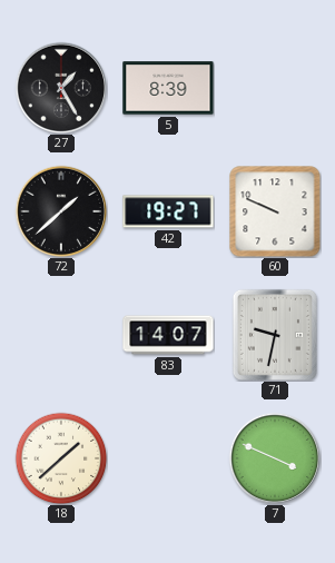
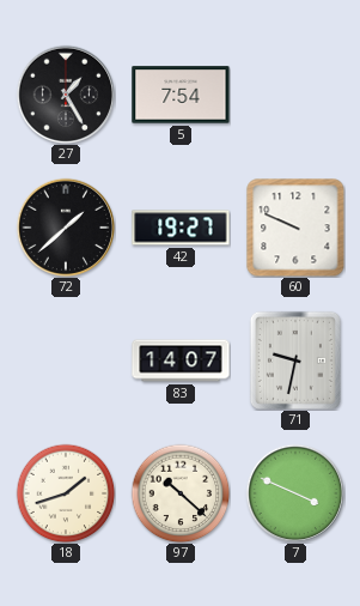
5: 8:39 -> 7:54 (181, 95)
18: 1:38 -> 1:42 (66, 493)
97: none -> 10:22 (181, 493)
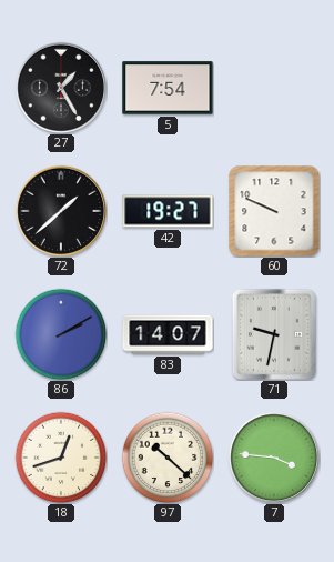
86: none -> 2:10 (61, 334)
18: 1:42 -> 12:42 (61, 458)
7: 3:49 -> 3:46 (273, 456)
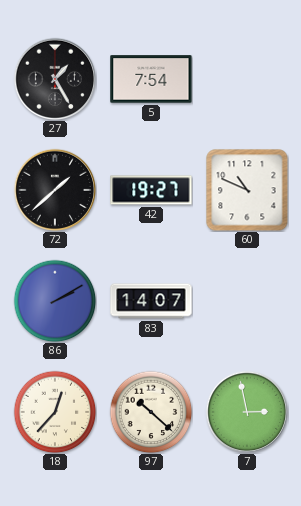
60: 9:49 -> 10:49 (247, 190)
71: 9:32 -> none (274, 334)
18: 12:42 -> 12:37 (55, 412)
7: 3:46 -> 2:58 (246, 411)
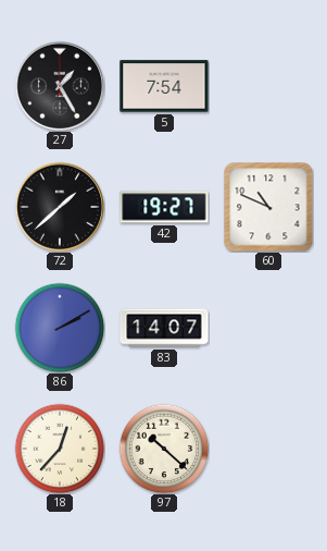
7: 2:58 -> none (246, 411)
